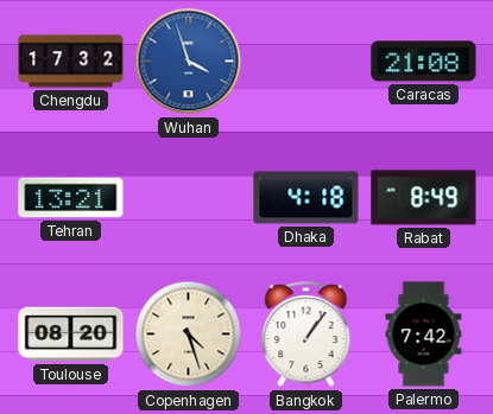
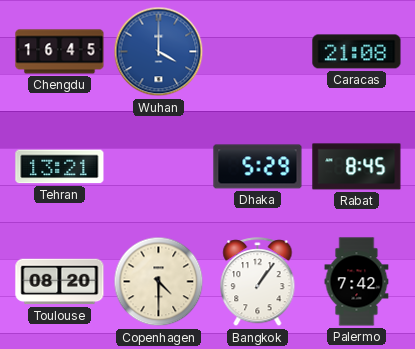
Chengdu: 17:32 -> 16:45 (60, 52)
Wuhan: 3:57 -> 4:00 (159, 52)
Dhaka: 4:18 -> 5:29 (258, 167)
Rabat: 8:49 -> 8:45 (357, 167)
Copenhagen: 4:27 -> 4:30 (159, 282)
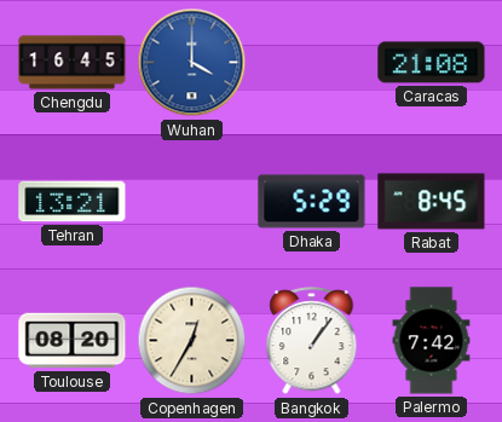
Copenhagen: 4:30 -> 12:35 (192, 341)
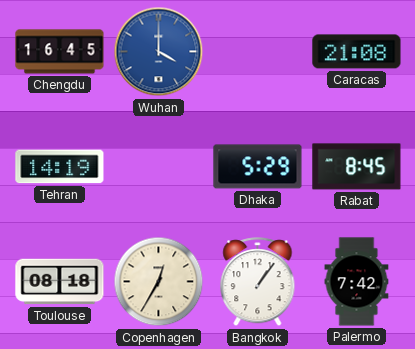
Tehran: 13:21 -> 14:19 (60, 167)
Toulouse: 08:20 -> 08:18 (60, 282)
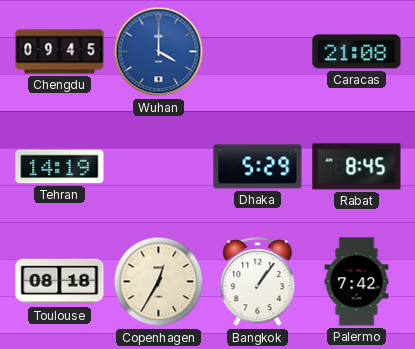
Chengdu: 16:45 -> 09:45 (60, 52)
